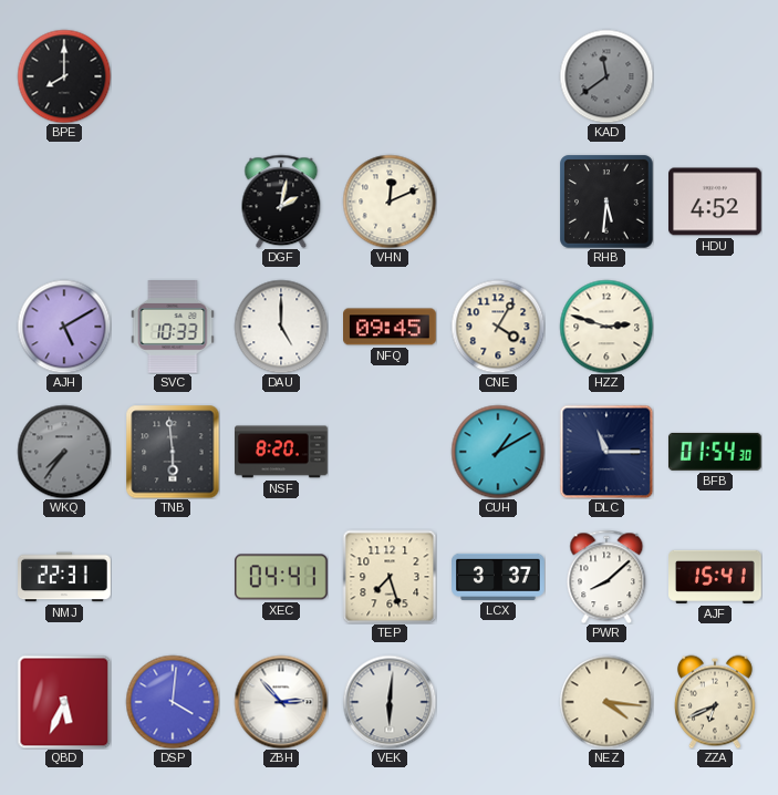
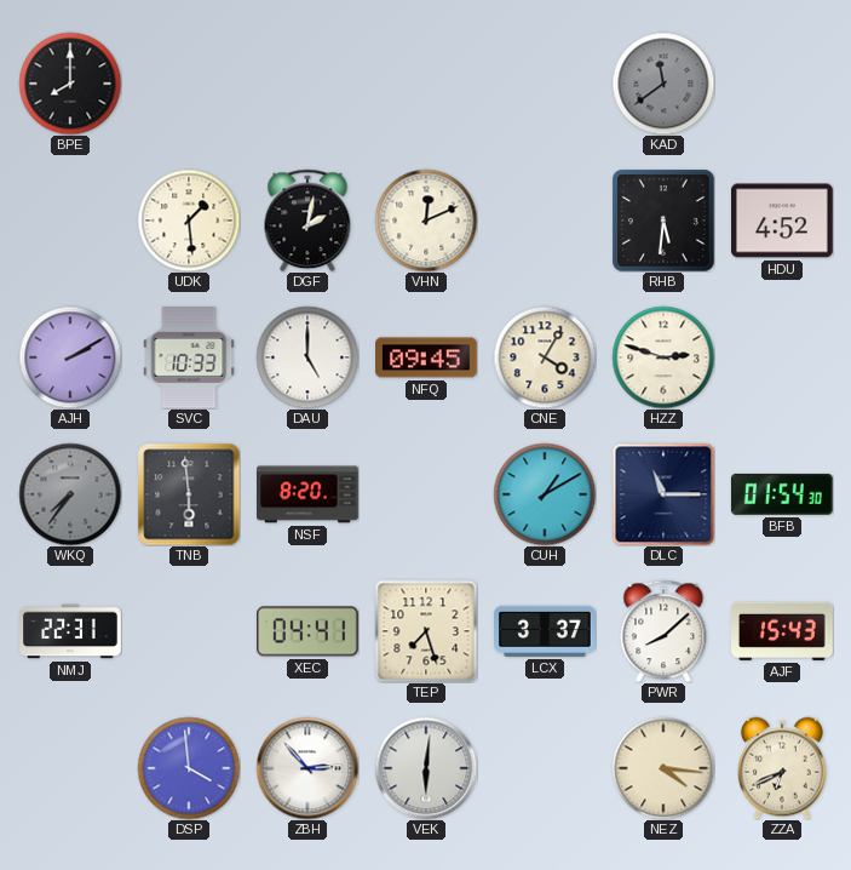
UDK: none -> 1:29 (189, 221)
AJH: 5:10 -> 2:10 (70, 357)
AJF: 15:41 -> 15:43 (783, 631)
QBD: 5:34 -> none (64, 702)
DSP: 4:01 -> 3:59 (189, 768)
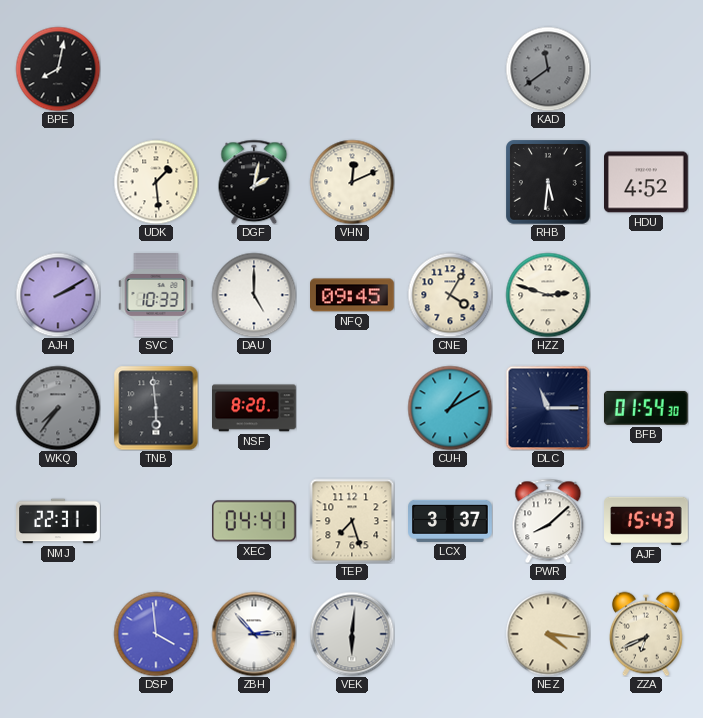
BPE: 8:00 -> 8:02 (58, 69)
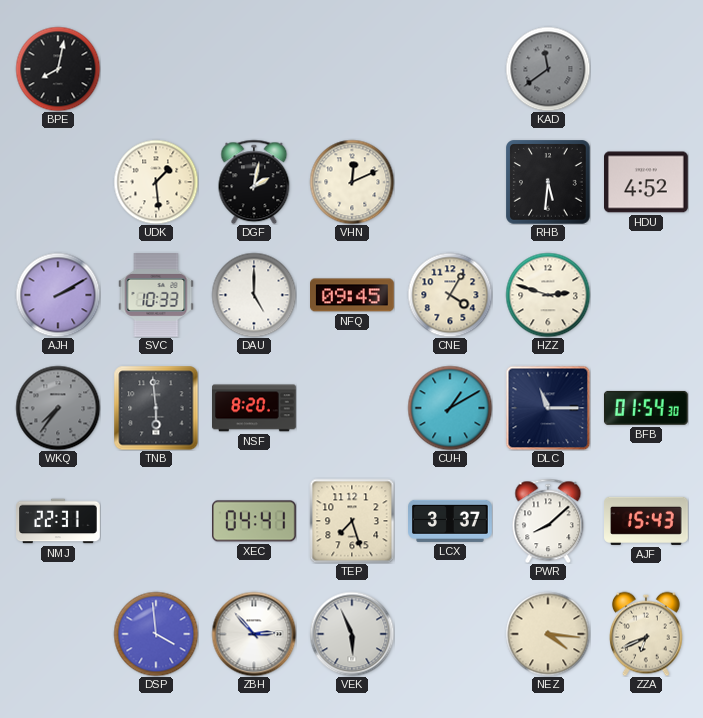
VEK: 6:01 -> 5:56 (352, 634)
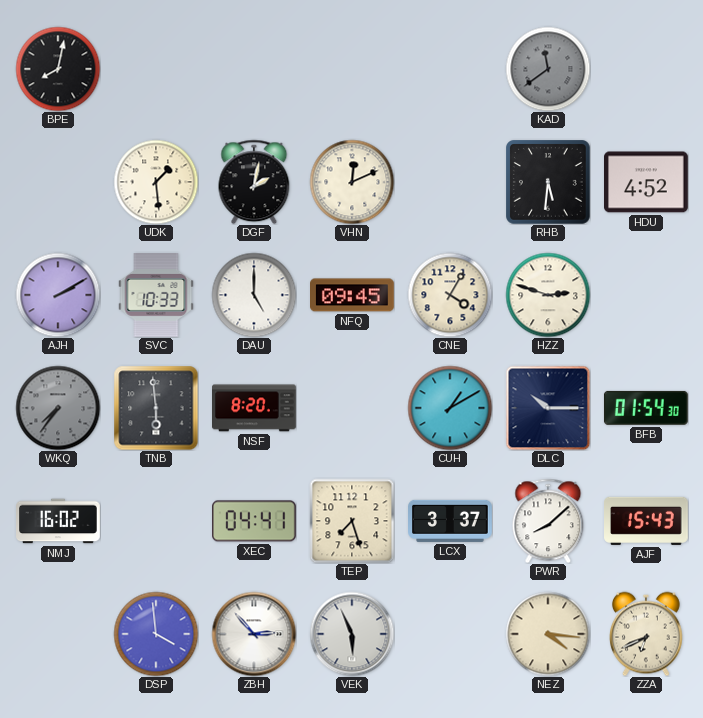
DLC: 11:15 -> 10:15 (548, 408)
NMJ: 22:31 -> 16:02 (58, 521)
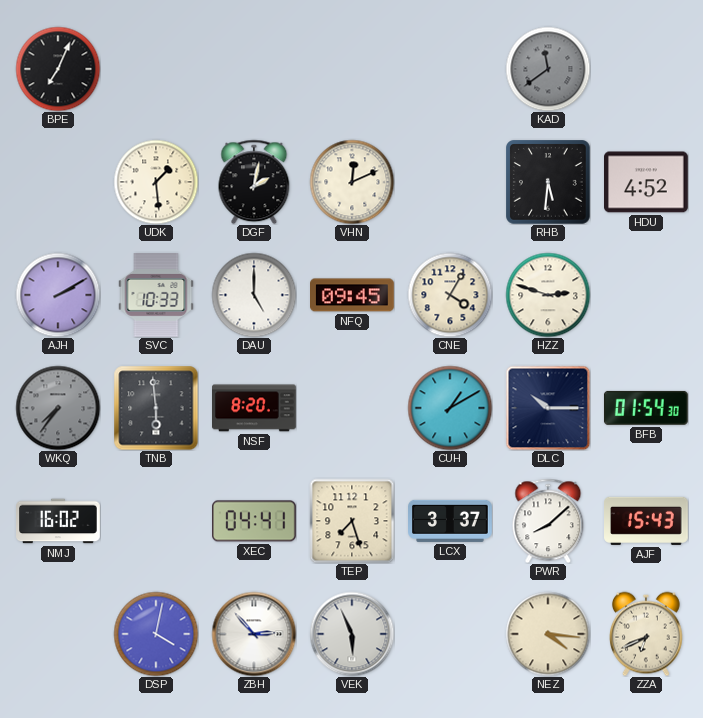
BPE: 8:02 -> 7:04 (58, 69)
DSP: 3:59 -> 4:02 (156, 634)
